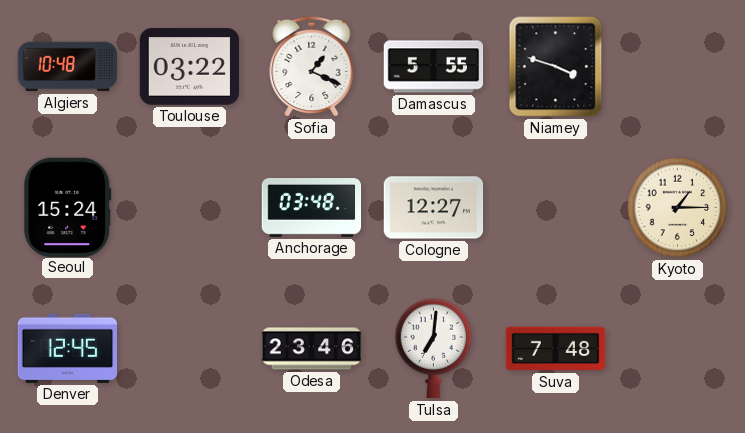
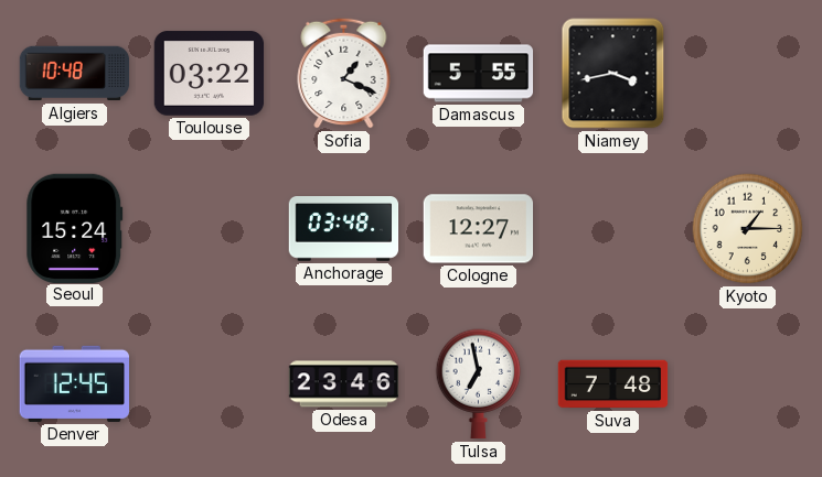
Niamey: 3:48 -> 3:43 (613, 74)
Tulsa: 7:01 -> 6:58 (479, 384)
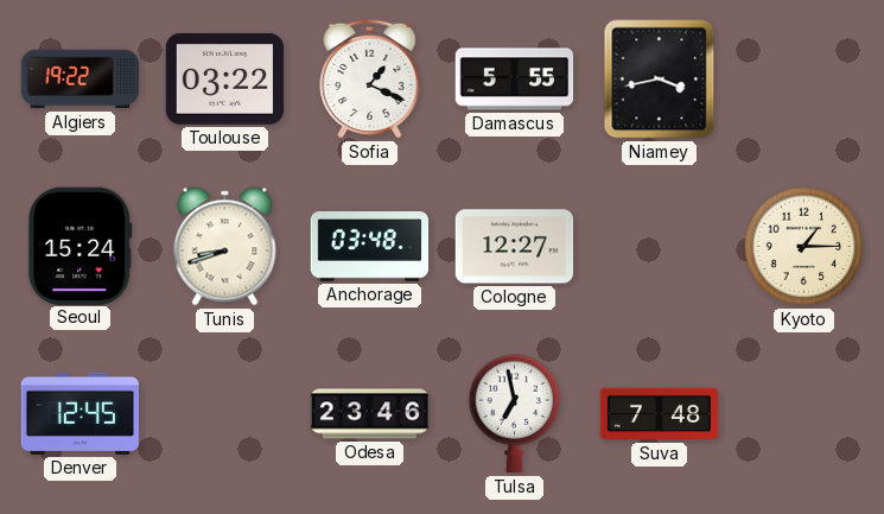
Algiers: 10:48 -> 19:22 (81, 80)
Tunis: none -> 8:42 (225, 247)
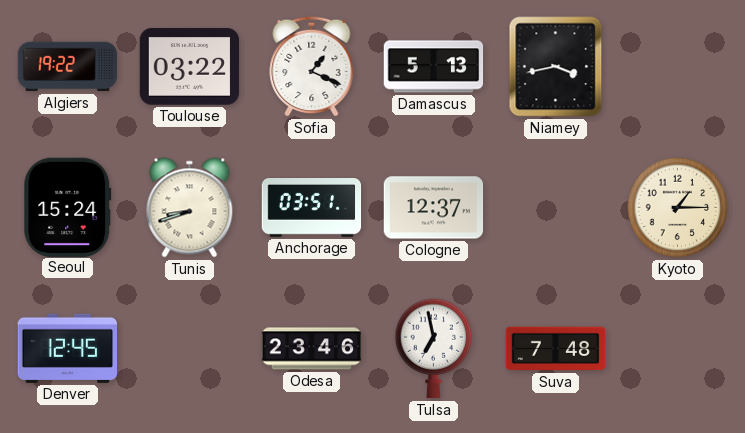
Damascus: 5:55 -> 5:13 (434, 67)
Anchorage: 03:48 -> 03:51 (312, 208)
Cologne: 12:27 -> 12:37 (434, 208)
